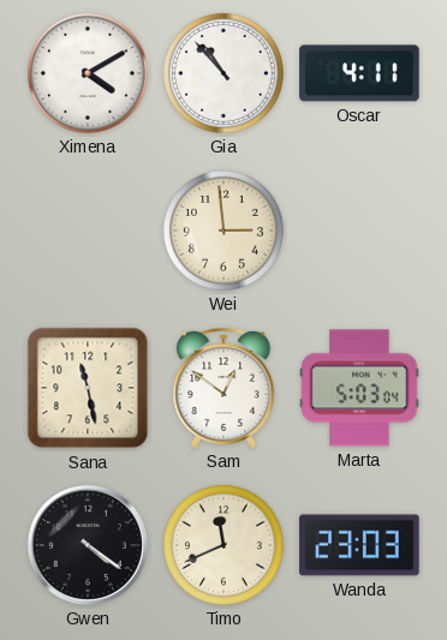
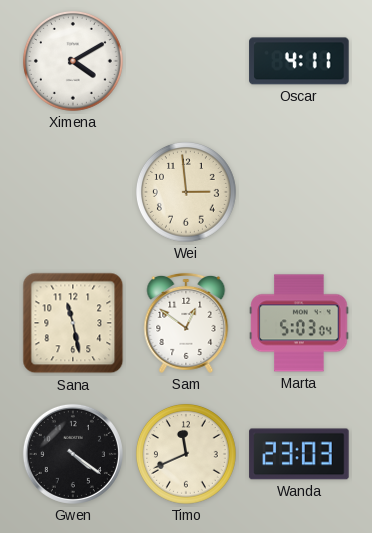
Gia: 10:53 -> none (223, 73)
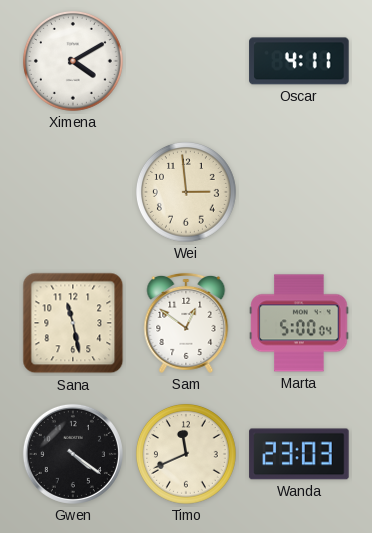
Marta: 5:03 -> 5:00 (299, 323)
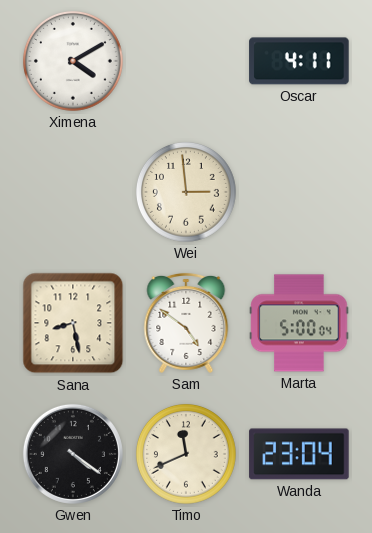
Sana: 11:28 -> 8:28 (73, 323)
Sam: 12:51 -> 4:51 (186, 323)
Wanda: 23:03 -> 23:04 (299, 454)
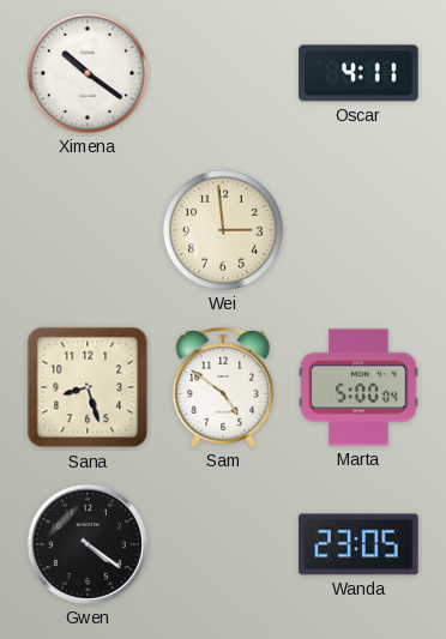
Ximena: 4:10 -> 10:21 (88, 73)
Sana: 8:28 -> 8:27 (88, 387)
Timo: 11:41 -> none (186, 454)
Wanda: 23:04 -> 23:05 (358, 544)
